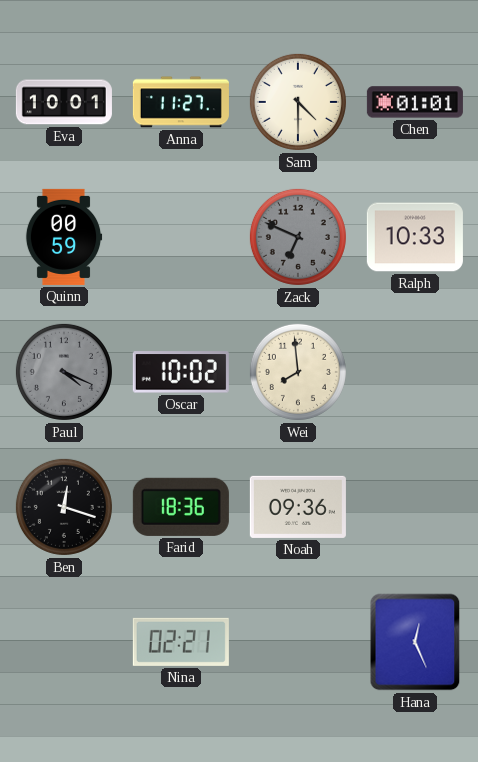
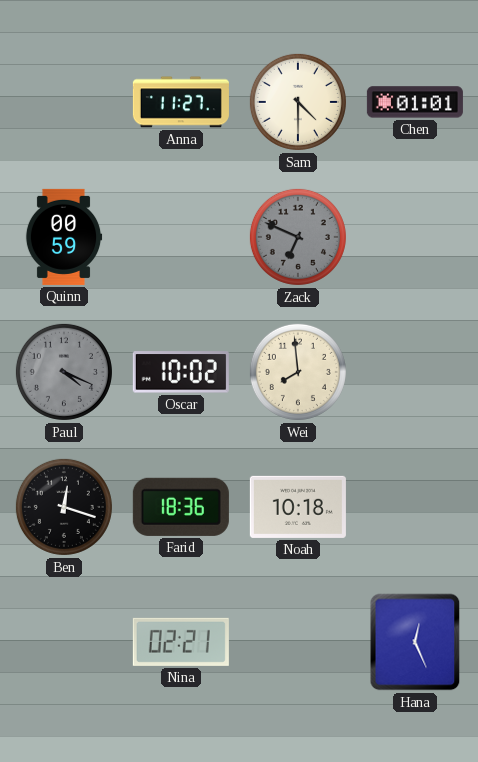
Eva: 10:01 -> none (64, 102)
Ralph: 10:33 -> none (415, 237)
Noah: 09:36 -> 10:18 (298, 507)
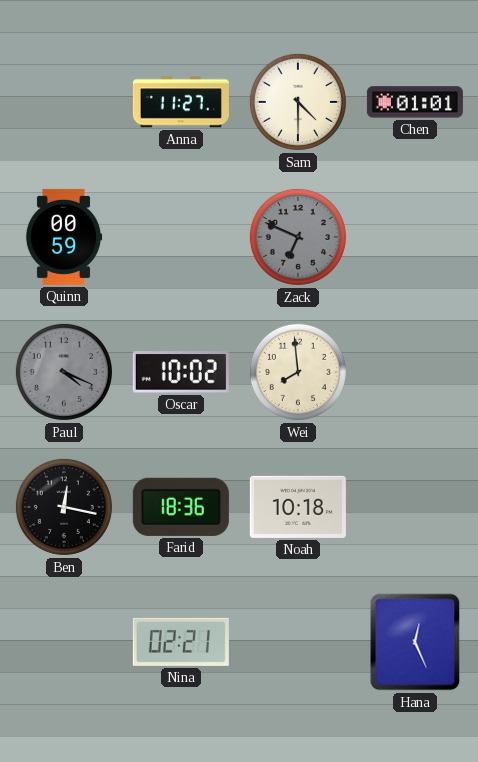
Ben: 12:18 -> 12:17 (64, 507)
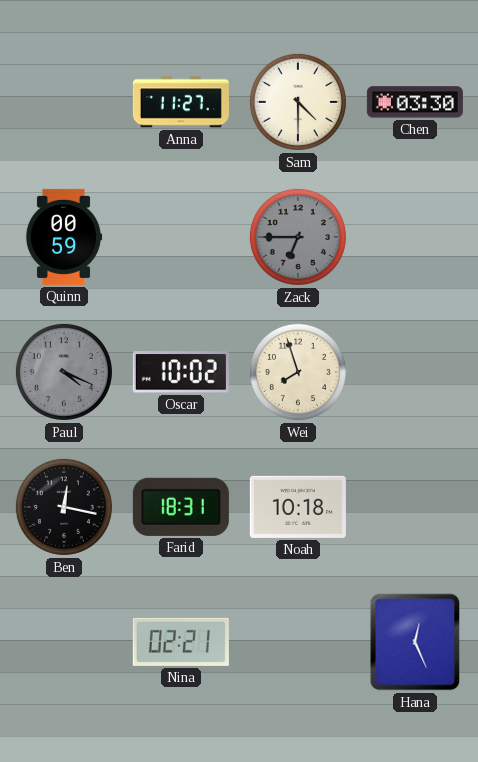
Chen: 01:01 -> 03:30 (415, 102)
Zack: 6:49 -> 6:45 (298, 237)
Wei: 7:59 -> 7:57 (298, 372)
Farid: 18:36 -> 18:31 (181, 507)
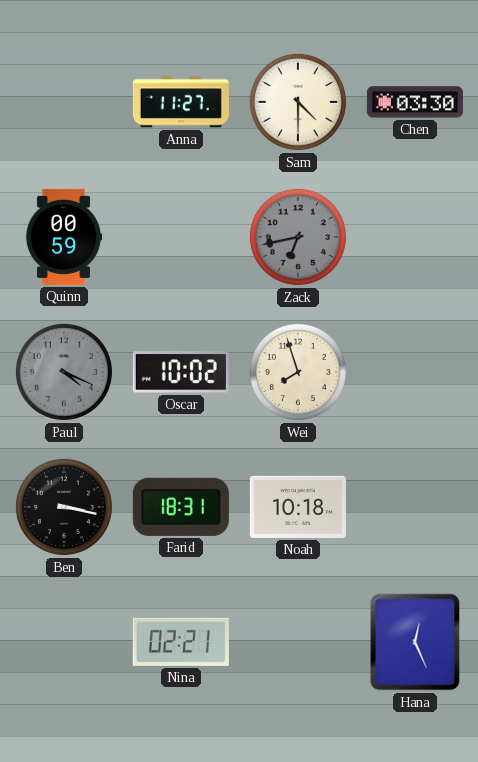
Zack: 6:45 -> 6:43 (298, 237)
Ben: 12:17 -> 3:17 (64, 507)
